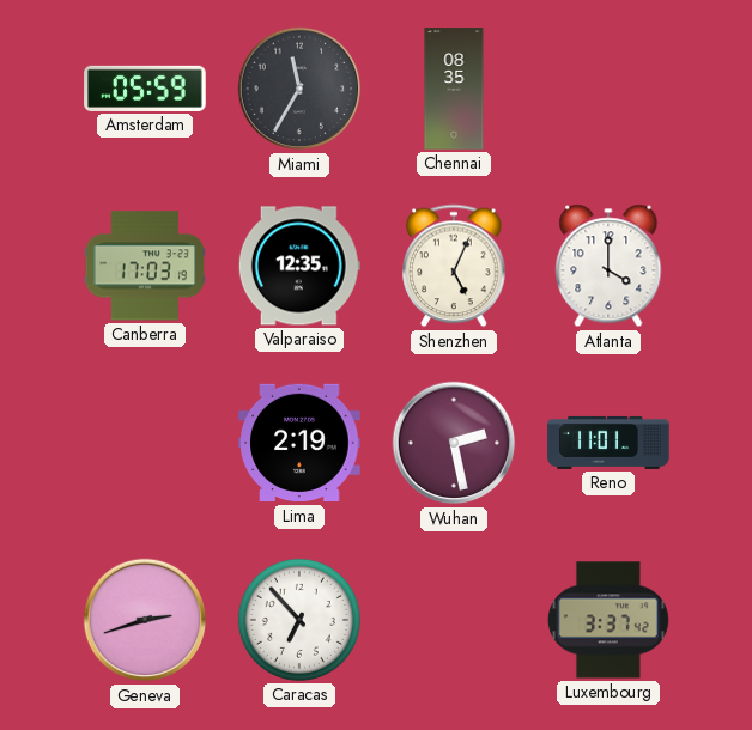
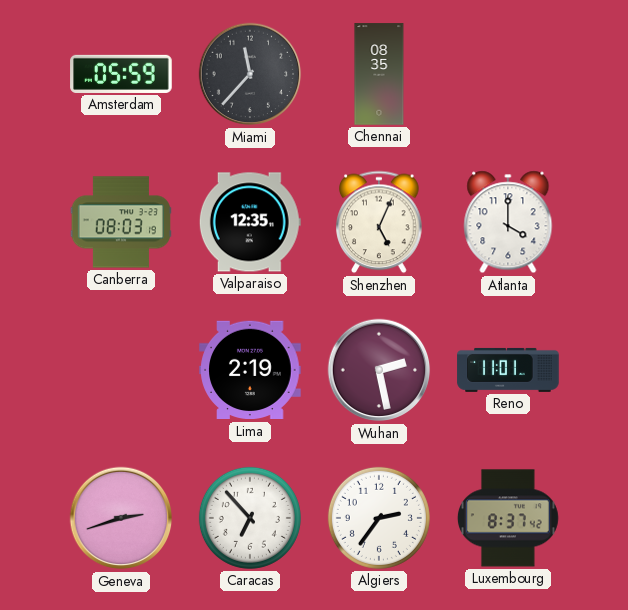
Miami: 11:35 -> 11:37 (250, 74)
Canberra: 17:03 -> 08:03 (121, 222)
Algiers: none -> 2:36 (379, 518)
Luxembourg: 3:37 -> 8:37 (508, 518)
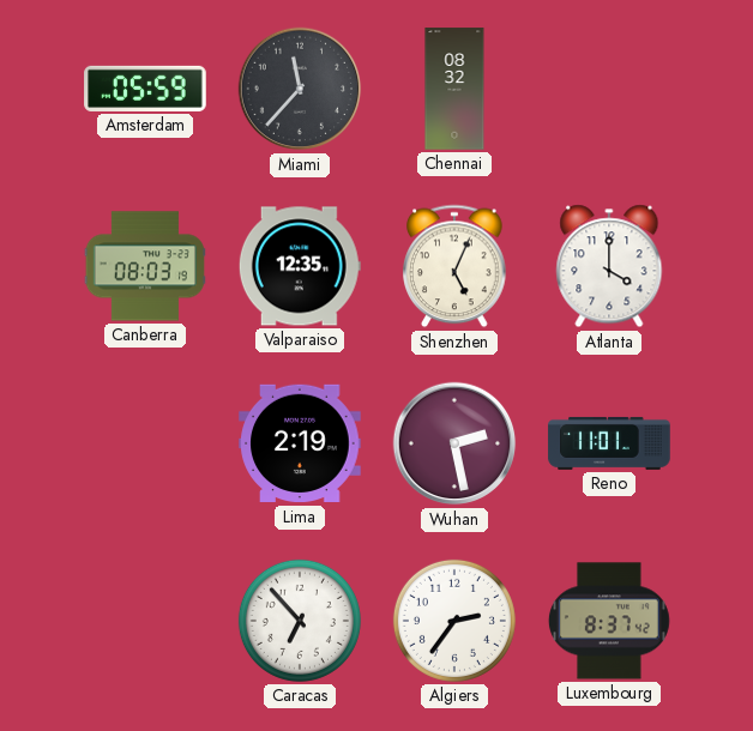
Chennai: 08:35 -> 08:32 (454, 89)
Geneva: 2:42 -> none (121, 518)
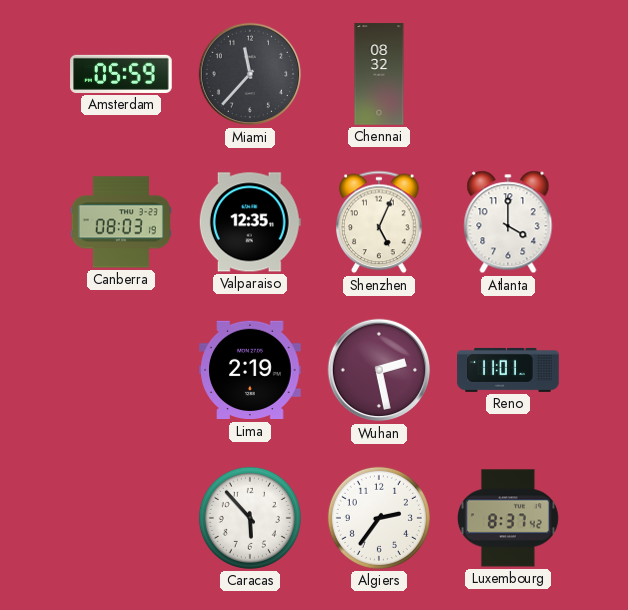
Caracas: 6:53 -> 5:53 (250, 518)
